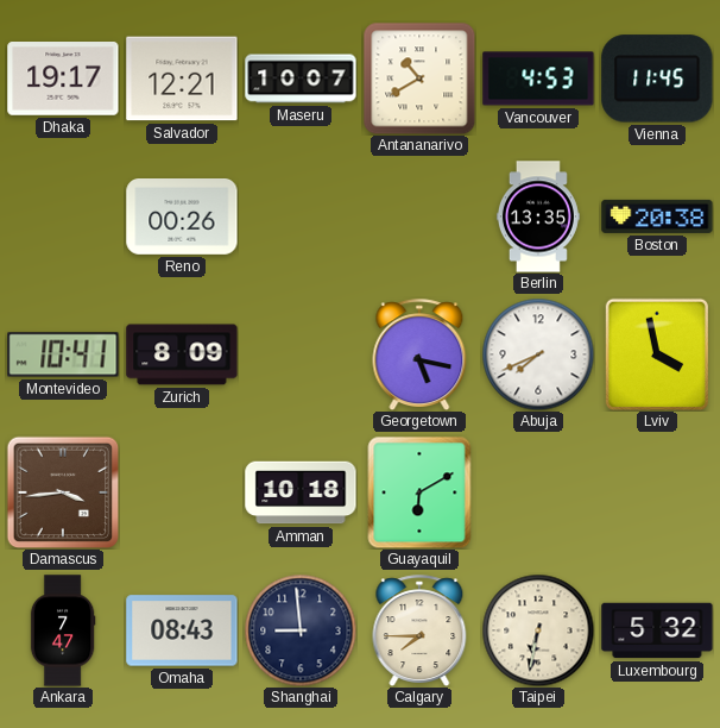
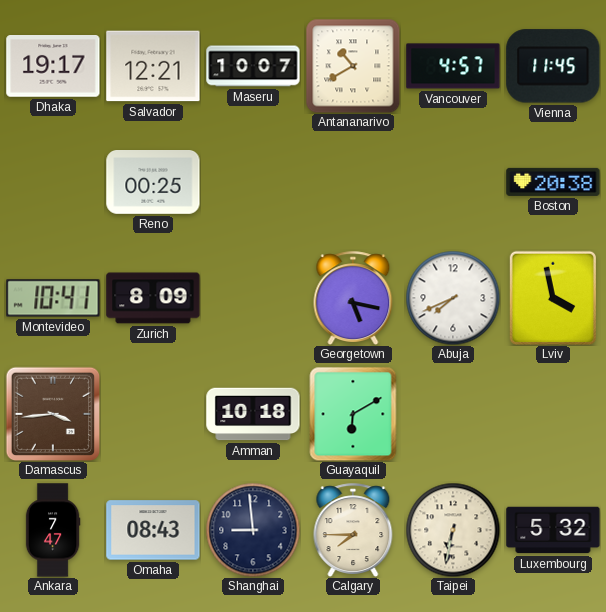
Vancouver: 4:53 -> 4:57 (453, 66)
Reno: 00:26 -> 00:25 (153, 183)
Berlin: 13:35 -> none (538, 216)
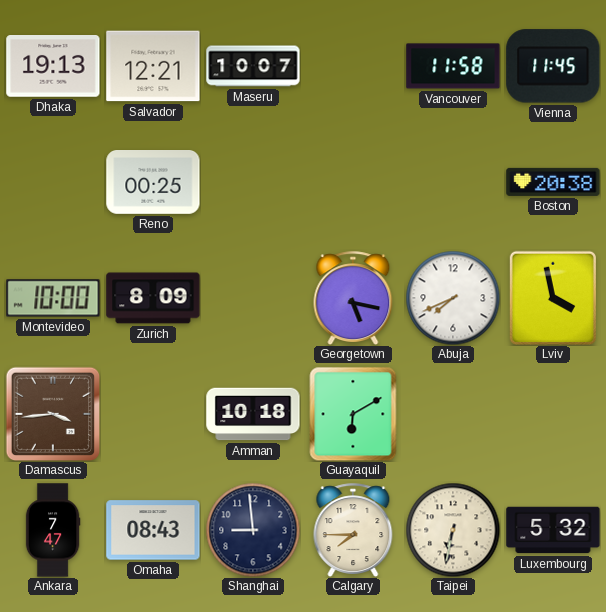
Dhaka: 19:17 -> 19:13 (53, 67)
Antananarivo: 10:40 -> none (353, 66)
Vancouver: 4:57 -> 11:58 (453, 66)
Montevideo: 10:41 -> 10:00 (53, 298)
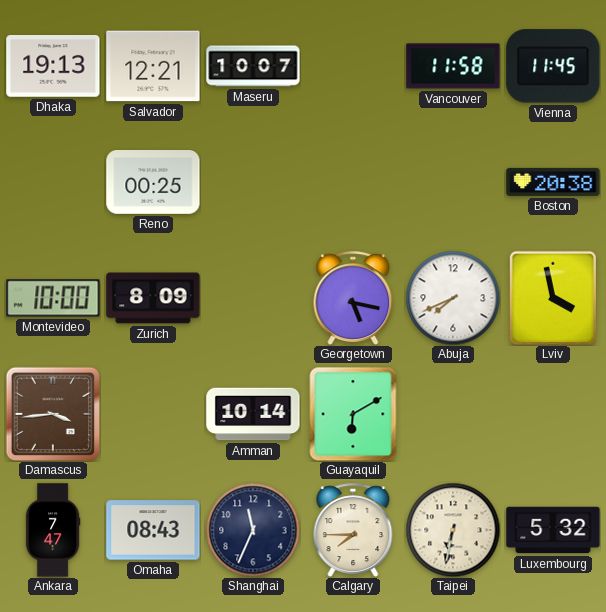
Amman: 10:18 -> 10:14 (253, 414)
Shanghai: 8:59 -> 11:34 (253, 530)
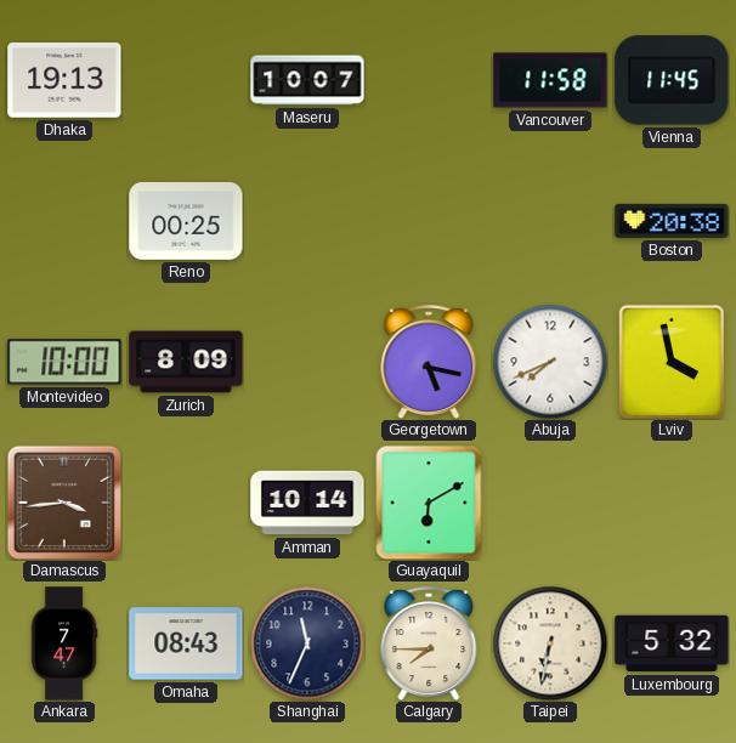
Salvador: 12:21 -> none (153, 66)
